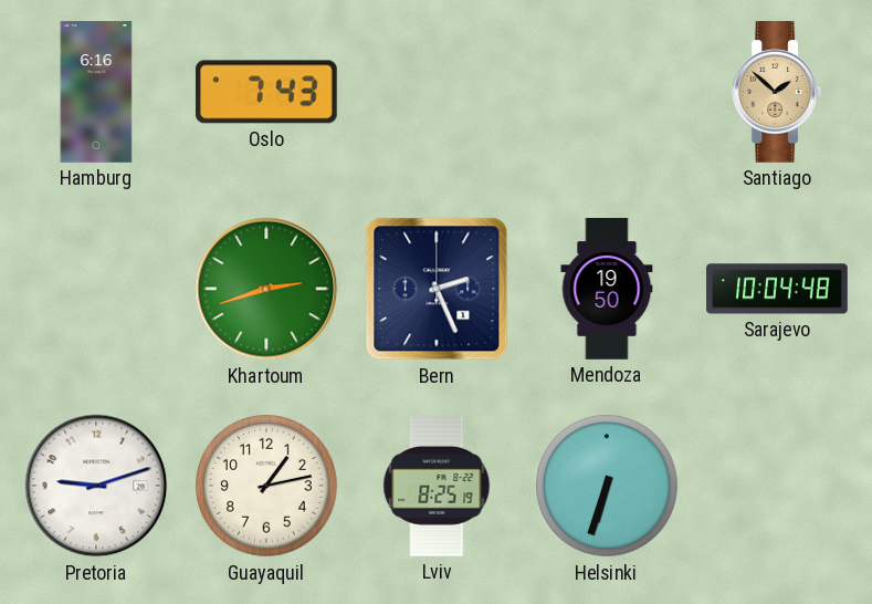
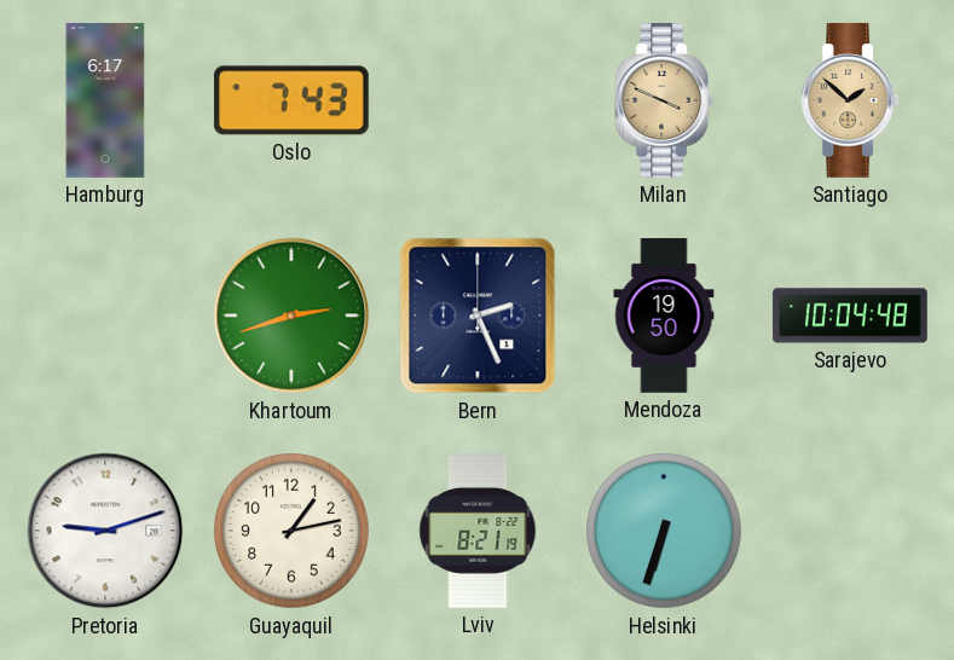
Hamburg: 6:16 -> 6:17 (105, 100)
Milan: none -> 3:49 (664, 102)
Lviv: 8:25 -> 8:21 (478, 531)
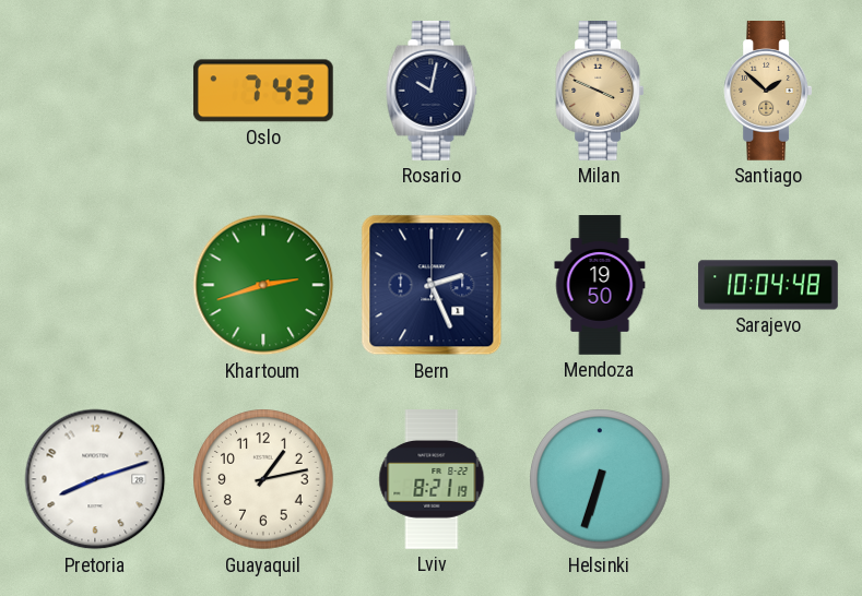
Hamburg: 6:17 -> none (105, 100)
Rosario: none -> 10:02 (432, 92)
Pretoria: 9:12 -> 8:12 (95, 479)
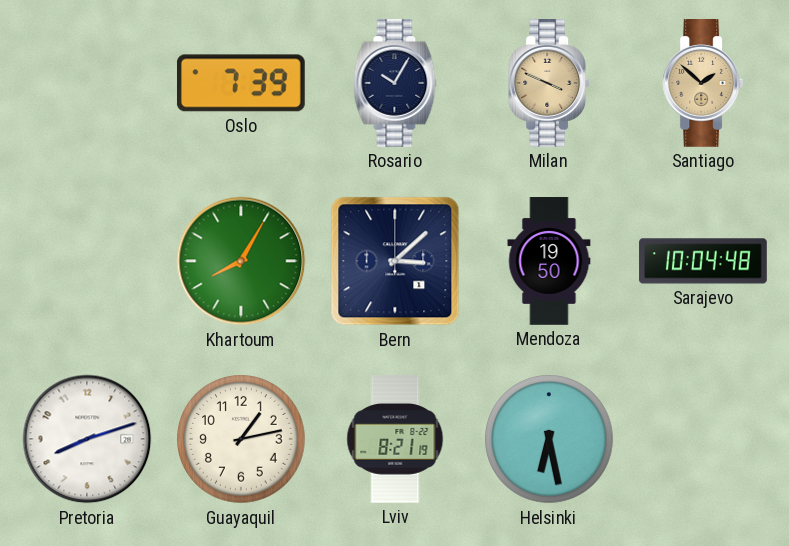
Oslo: 7:43 -> 7:39 (241, 83)
Rosario: 10:02 -> 10:05 (395, 84)
Khartoum: 2:42 -> 8:05 (241, 261)
Bern: 2:26 -> 3:08 (395, 261)
Helsinki: 6:33 -> 6:28 (550, 440)
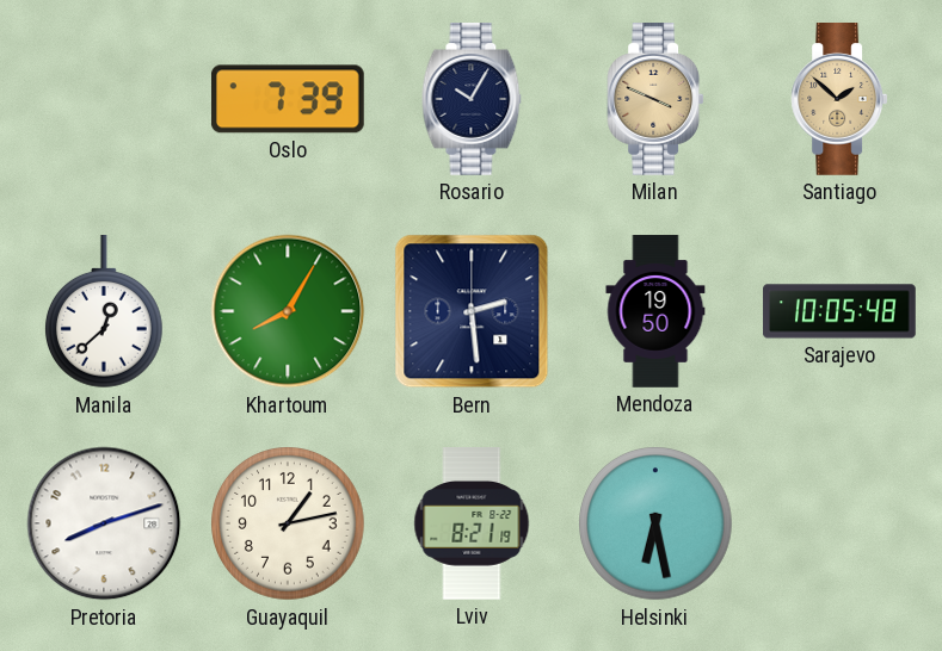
Manila: none -> 12:38 (104, 312)
Bern: 3:08 -> 2:29 (472, 311)
Sarajevo: 10:04 -> 10:05 (839, 311)
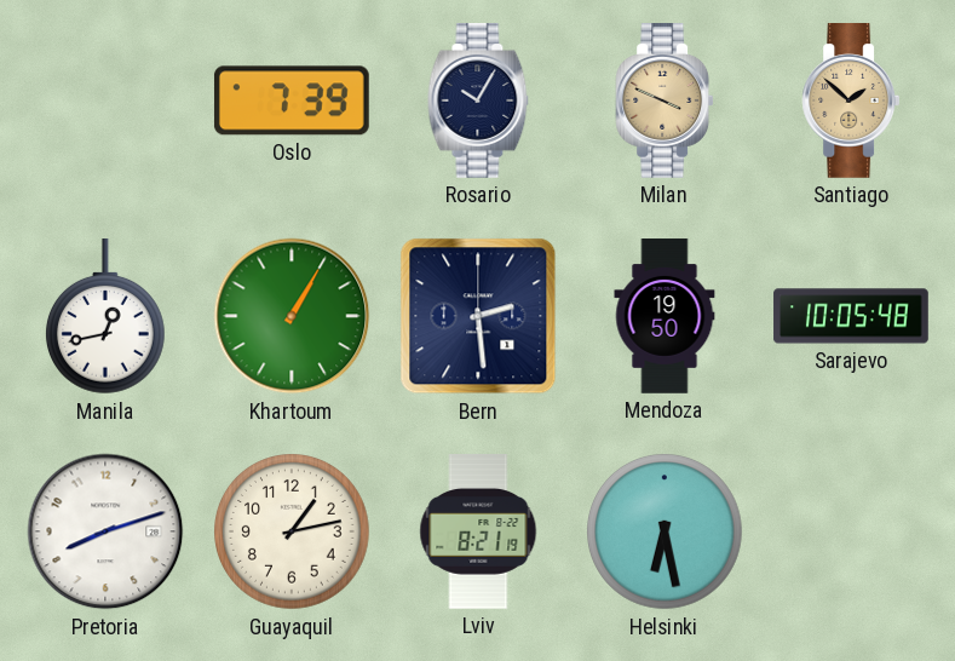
Manila: 12:38 -> 12:43 (105, 317)
Khartoum: 8:05 -> 1:05 (292, 316)
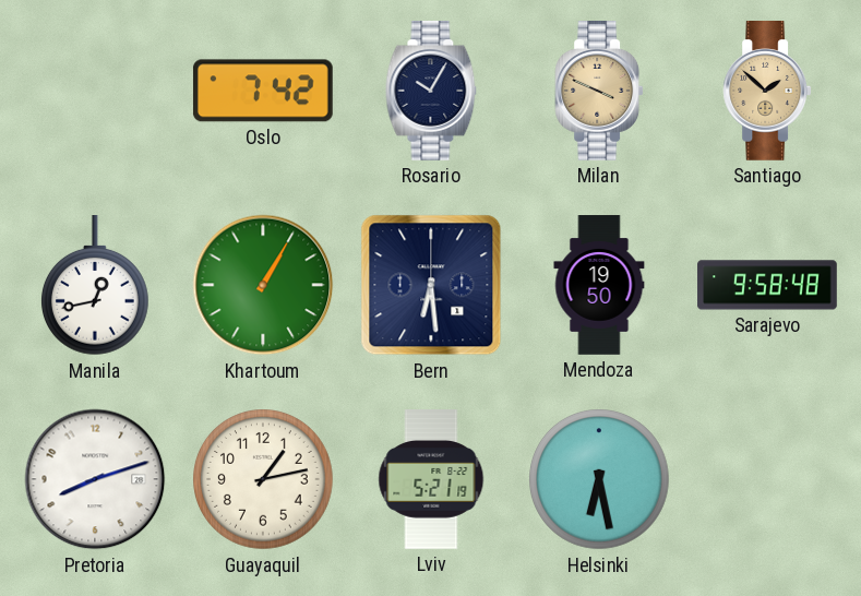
Oslo: 7:39 -> 7:42 (263, 91)
Bern: 2:29 -> 6:29 (431, 285)
Sarajevo: 10:05 -> 9:58 (767, 285)
Lviv: 8:21 -> 5:21 (431, 479)
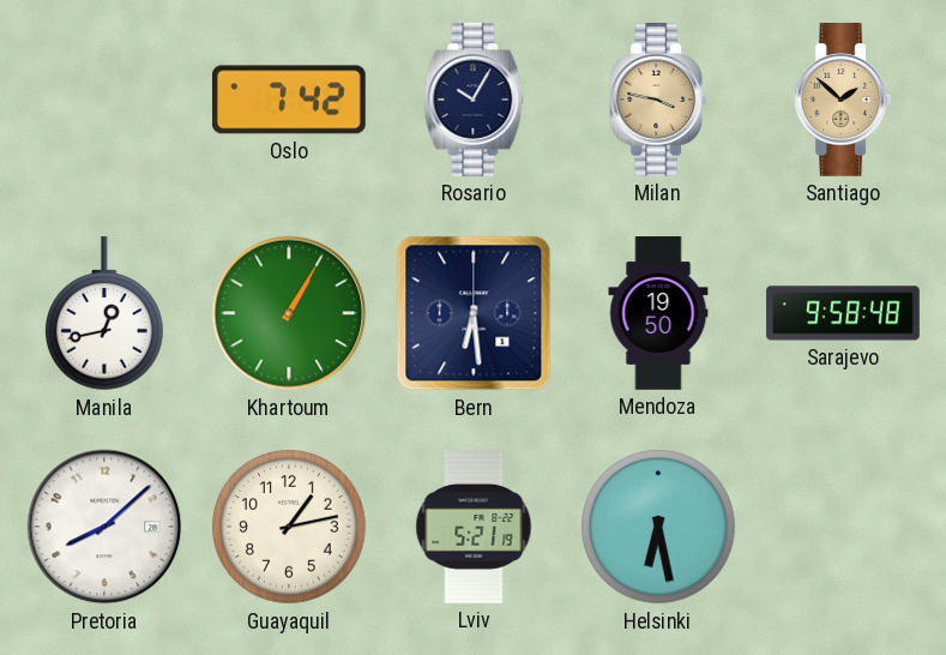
Milan: 3:49 -> 3:47 (658, 101)
Pretoria: 8:12 -> 8:08 (104, 527)
